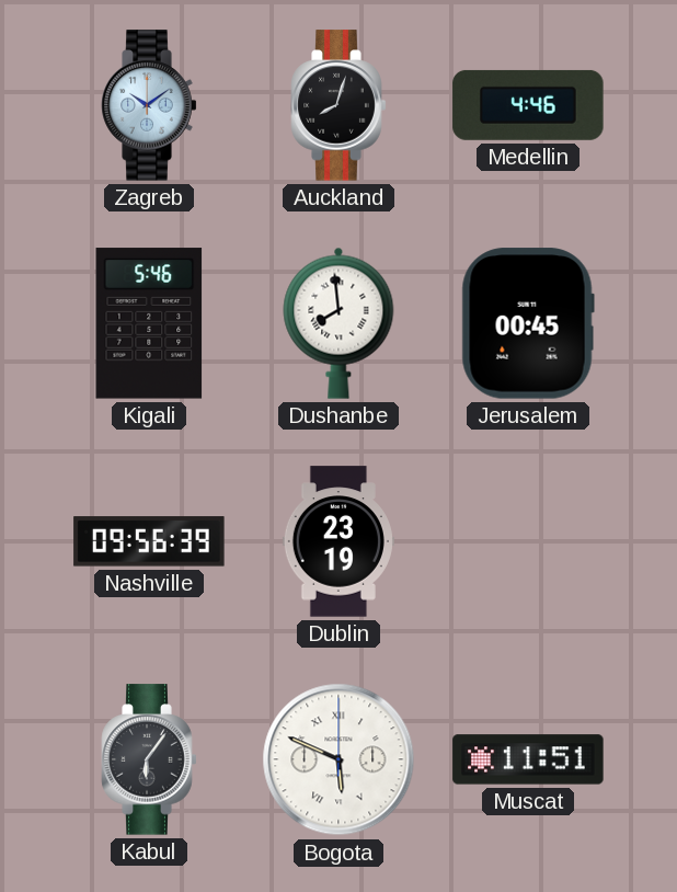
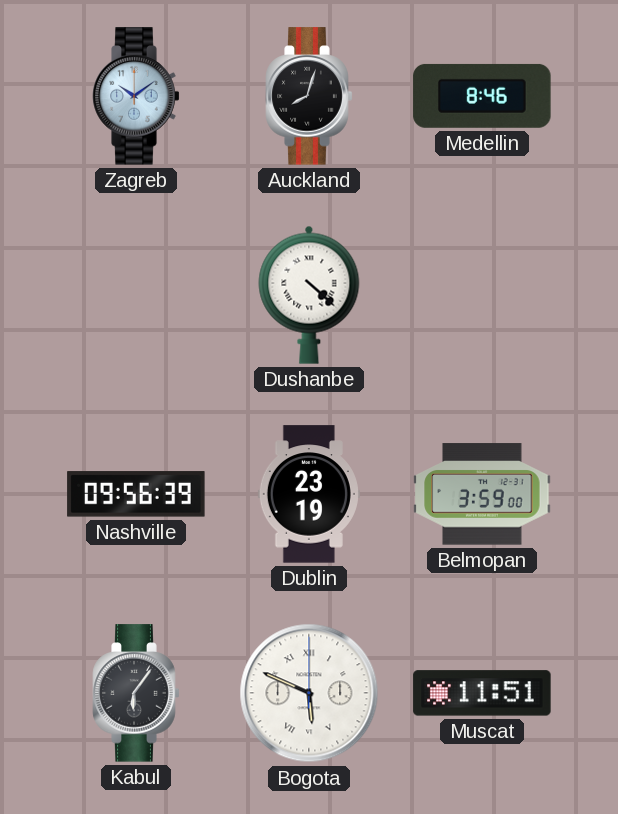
Medellin: 4:46 -> 8:46 (482, 96)
Kigali: 5:46 -> none (149, 323)
Dushanbe: 7:59 -> 4:22 (309, 295)
Jerusalem: 00:45 -> none (528, 323)
Belmopan: none -> 3:59 (482, 494)
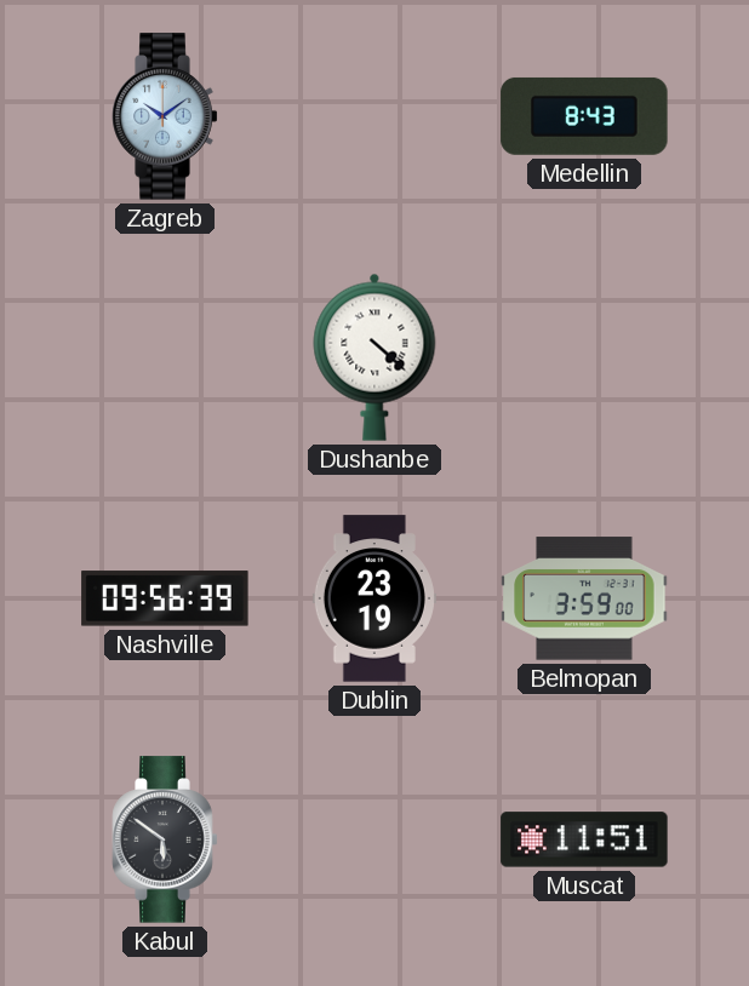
Auckland: 8:03 -> none (309, 96)
Medellin: 8:46 -> 8:43 (584, 116)
Kabul: 6:06 -> 5:51 (165, 839)
Bogota: 5:49 -> none (309, 693)
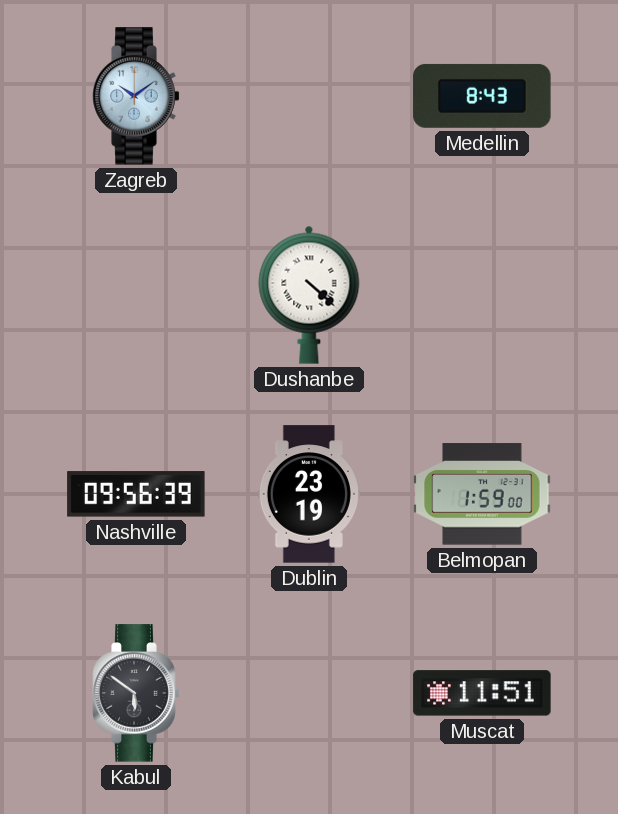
Belmopan: 3:59 -> 1:59 (482, 494)
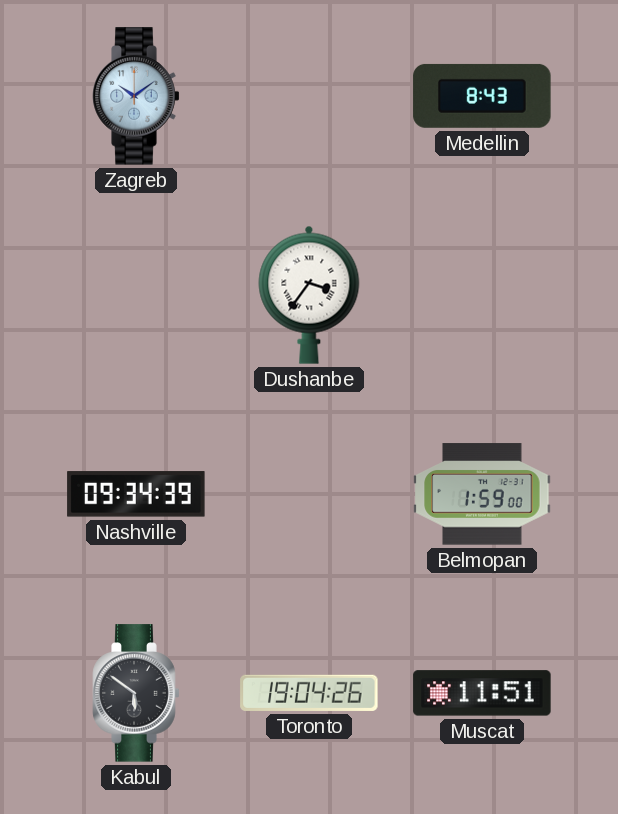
Dushanbe: 4:22 -> 3:36 (309, 295)
Nashville: 09:56 -> 09:34 (136, 494)
Dublin: 23:19 -> none (309, 494)
Toronto: none -> 19:04 (309, 693)
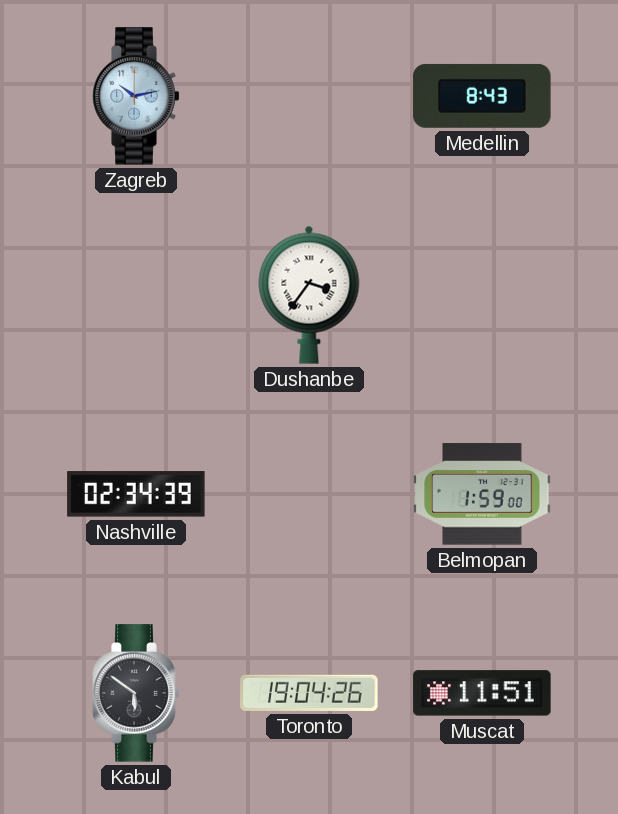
Zagreb: 10:09 -> 10:13 (136, 96)
Nashville: 09:34 -> 02:34 (136, 494)
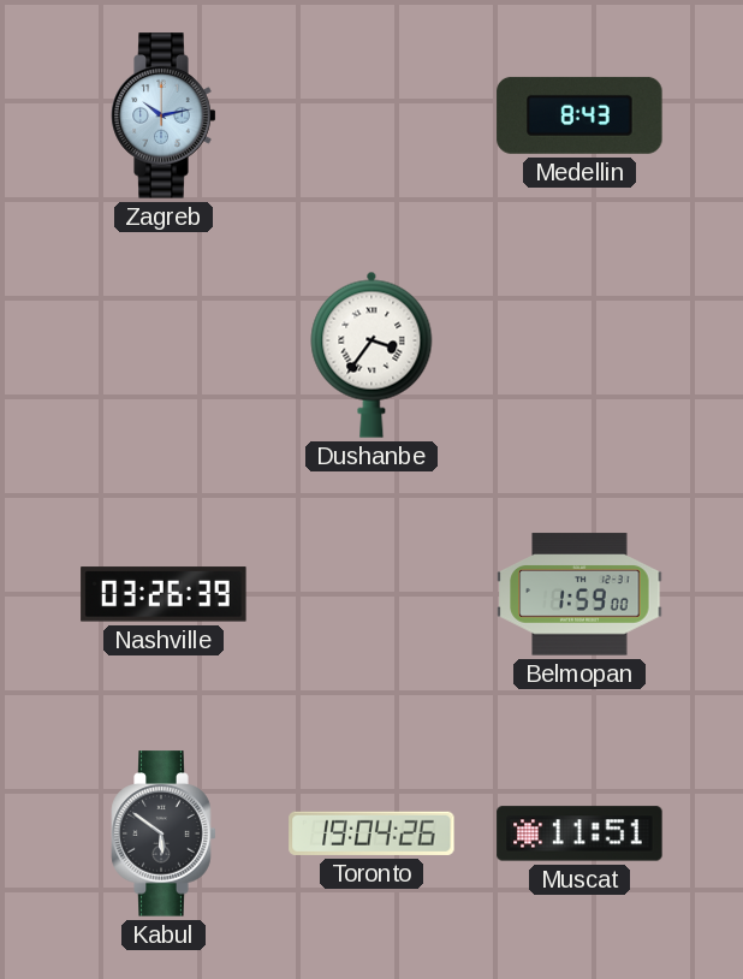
Nashville: 02:34 -> 03:26 (164, 594)
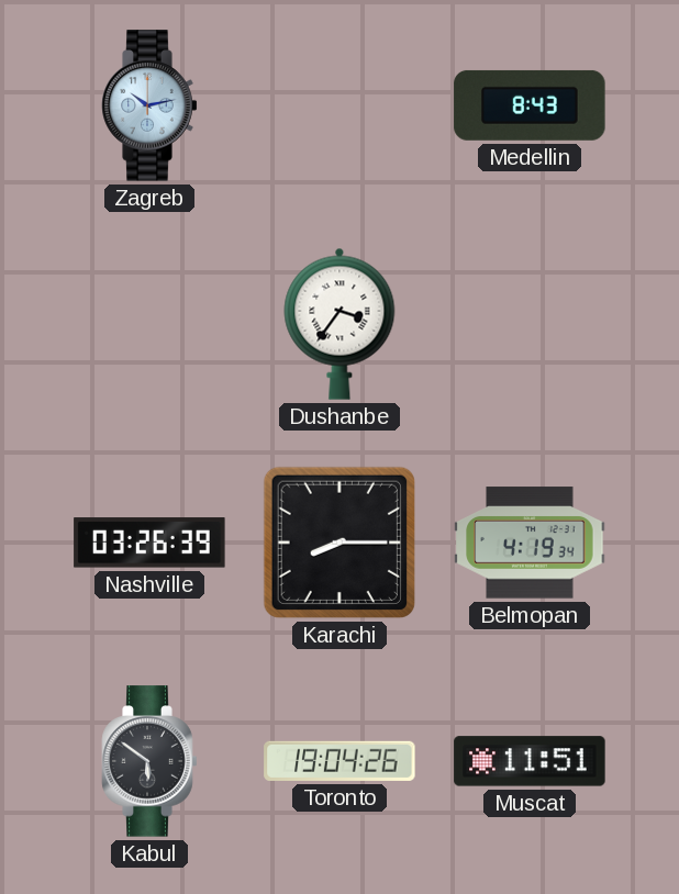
Karachi: none -> 8:15 (340, 543)
Belmopan: 1:59 -> 4:19 (530, 543)
